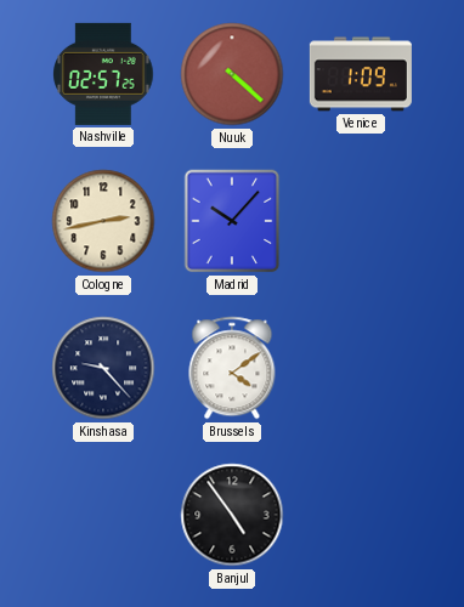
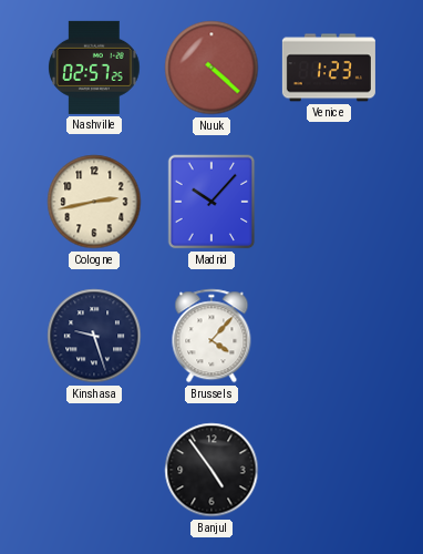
Venice: 1:09 -> 1:23 (329, 68)
Kinshasa: 9:23 -> 9:27 (94, 336)
Brussels: 4:09 -> 4:07 (211, 336)
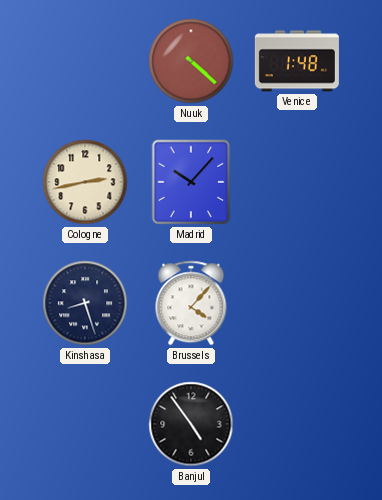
Nashville: 02:57 -> none (94, 68)
Venice: 1:23 -> 1:48 (297, 61)
Kinshasa: 9:27 -> 8:27 (85, 303)
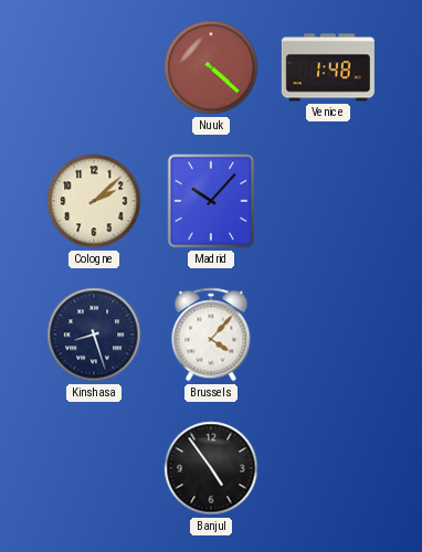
Cologne: 2:43 -> 2:08 (94, 201)
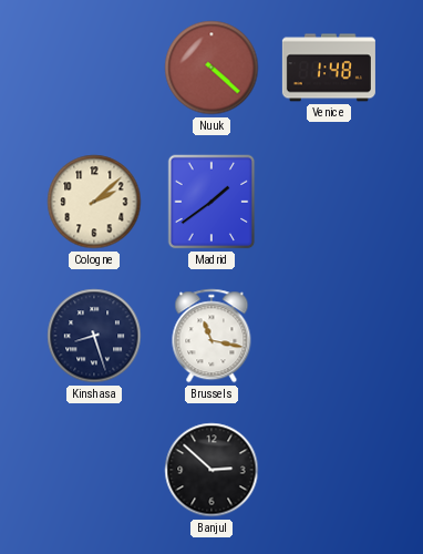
Madrid: 10:07 -> 1:39 (211, 202)
Brussels: 4:07 -> 11:17 (211, 336)
Banjul: 4:54 -> 2:52 (211, 470)
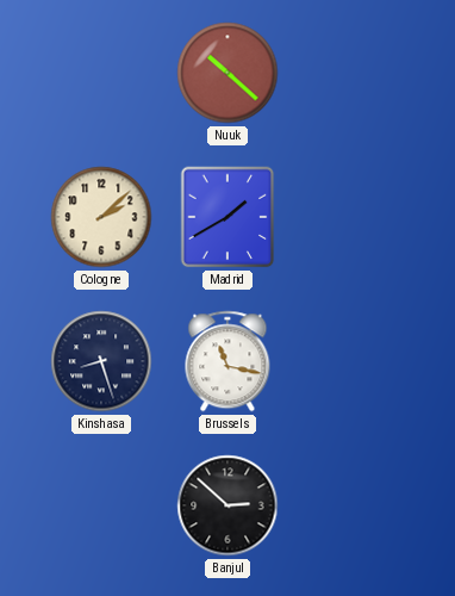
Nuuk: 4:22 -> 10:22 (227, 73)
Venice: 1:48 -> none (329, 68)
Madrid: 1:39 -> 1:40 (227, 217)
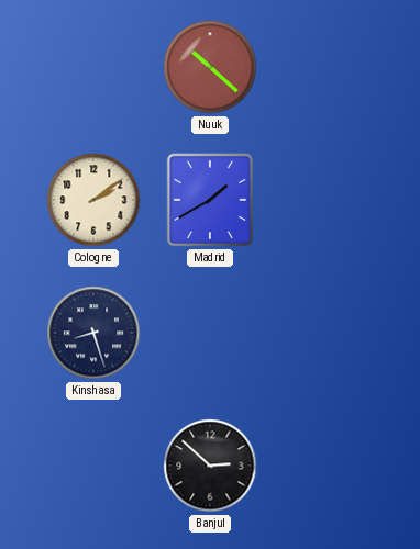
Cologne: 2:08 -> 2:09 (93, 200)
Brussels: 11:17 -> none (227, 361)
